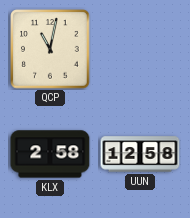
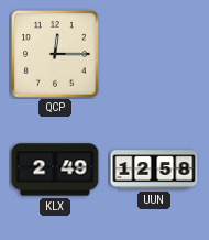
QCP: 11:02 -> 12:15 (55, 54)
KLX: 2:58 -> 2:49 (55, 170)
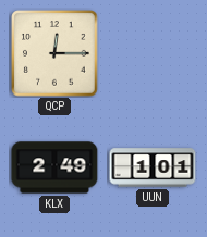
UUN: 12:58 -> 1:01 (153, 167)
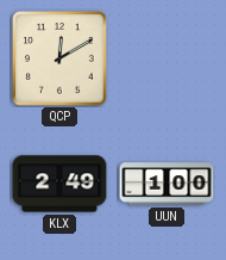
QCP: 12:15 -> 12:10 (59, 58)
UUN: 1:01 -> 1:00 (167, 184)
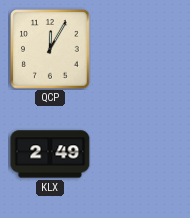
QCP: 12:10 -> 12:05 (50, 49)
UUN: 1:00 -> none (167, 184)
